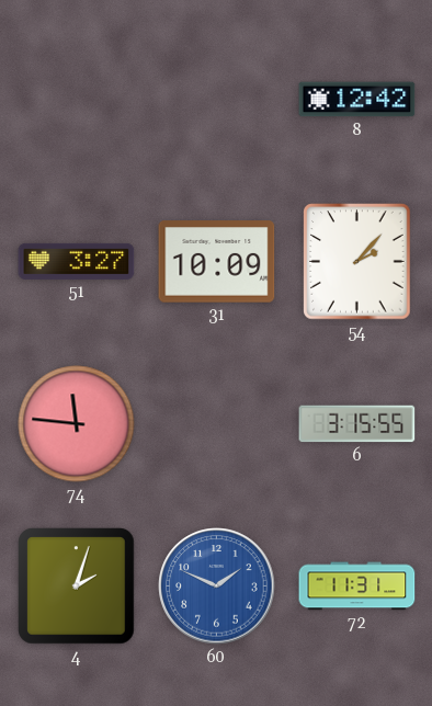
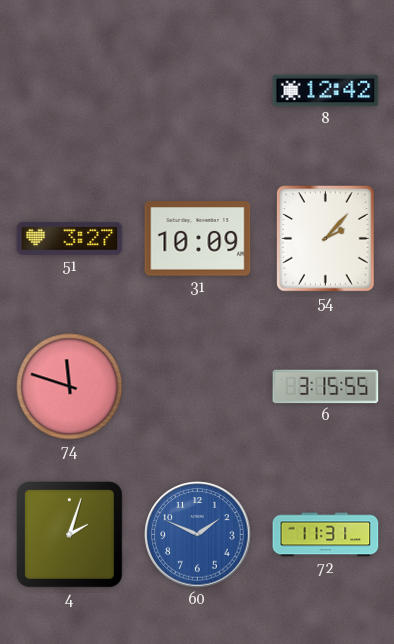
74: 11:46 -> 11:48 (70, 387)
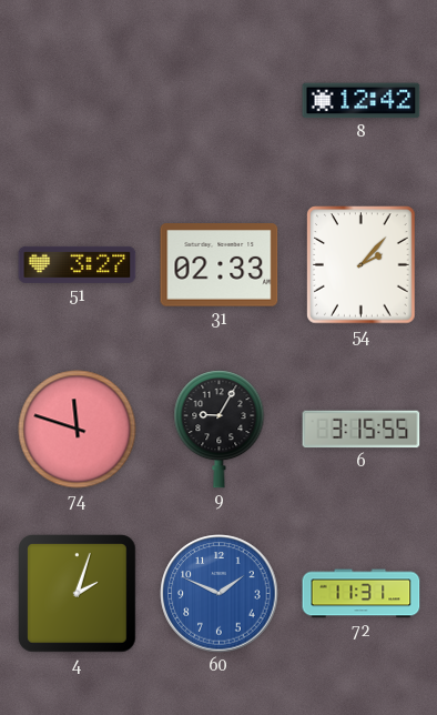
31: 10:09 -> 02:33 (220, 265)
9: none -> 9:05 (220, 430)
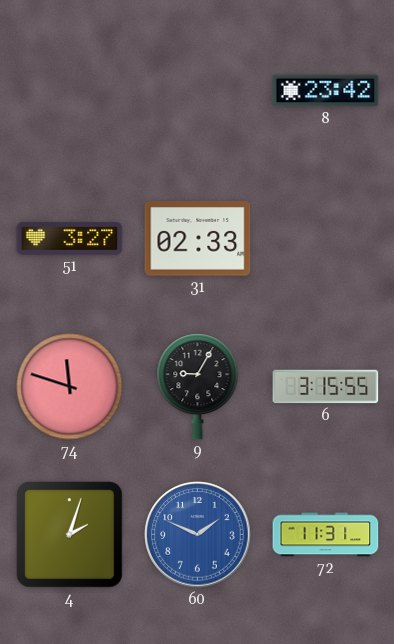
8: 12:42 -> 23:42 (326, 91)
54: 2:07 -> none (362, 265)
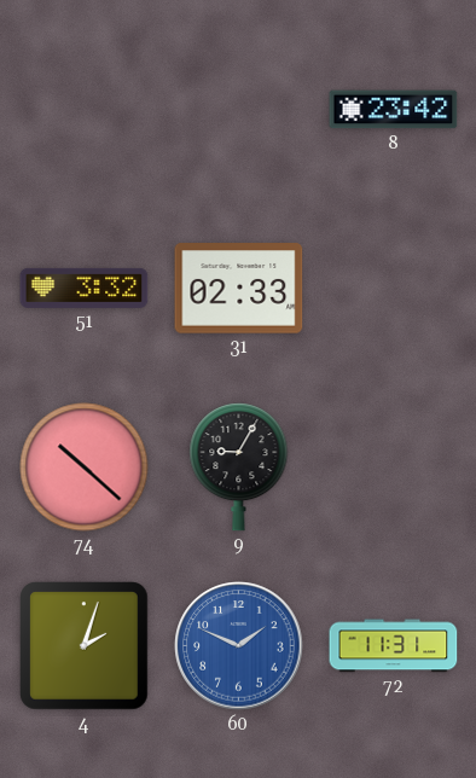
51: 3:27 -> 3:32 (85, 288)
74: 11:48 -> 10:22 (85, 468)
6: 3:15 -> none (326, 387)
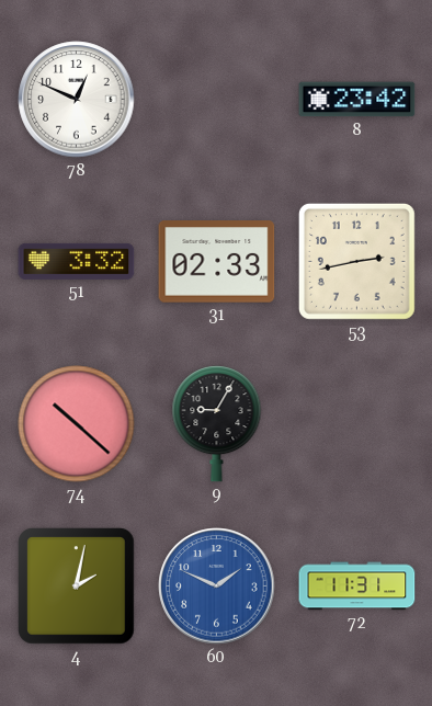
78: none -> 12:49 (77, 100)
53: none -> 2:43 (356, 261)
4: 2:03 -> 2:02 (77, 587)
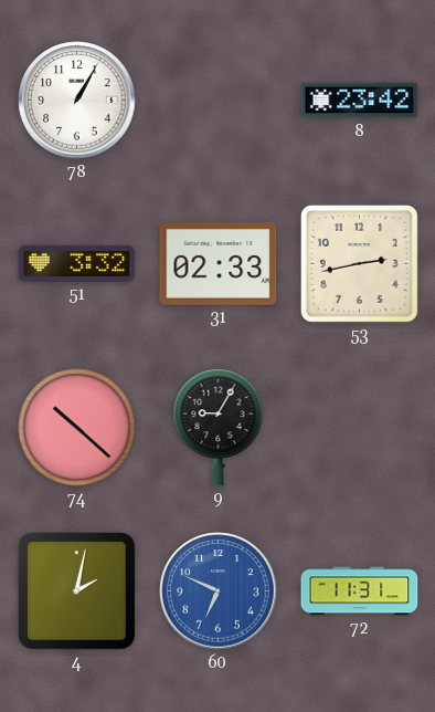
78: 12:49 -> 1:05 (77, 101)
60: 1:49 -> 6:49 (219, 591)
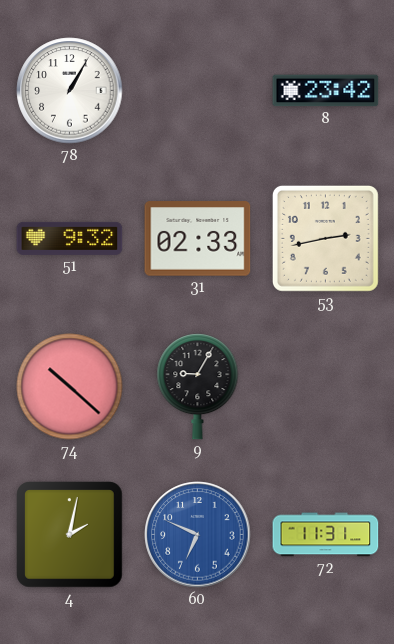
51: 3:32 -> 9:32 (70, 238)
